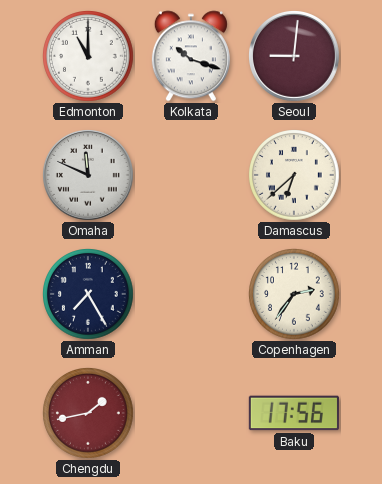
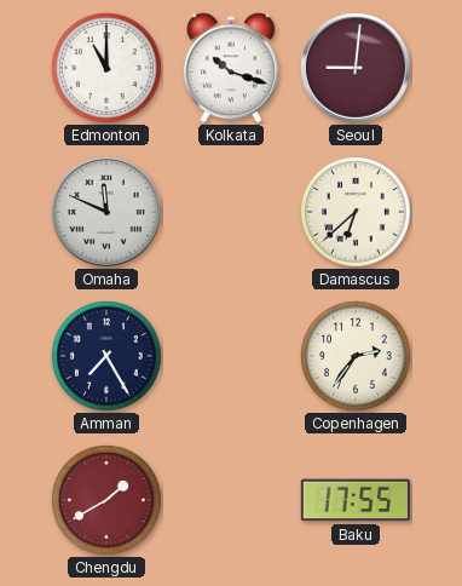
Chengdu: 1:43 -> 1:40 (108, 501)
Baku: 17:56 -> 17:55 (356, 500)
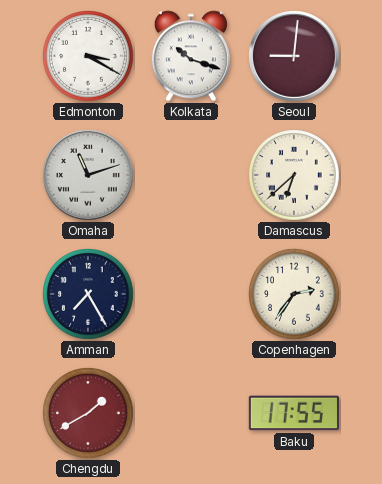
Edmonton: 11:00 -> 3:20 (89, 57)
Omaha: 11:49 -> 11:12 (89, 176)
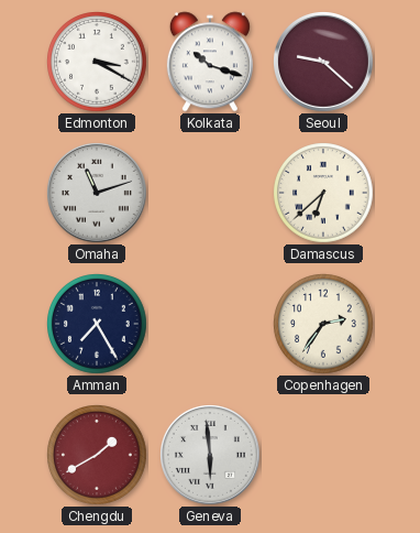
Seoul: 9:01 -> 9:22 (324, 63)
Geneva: none -> 5:59 (211, 456)
Baku: 17:55 -> none (294, 413)
